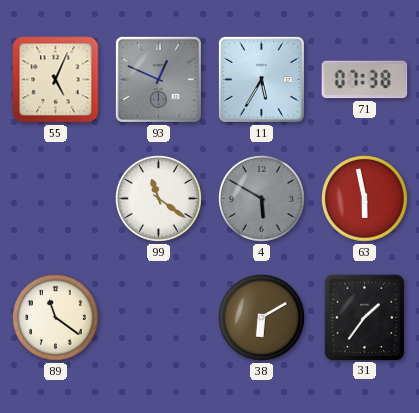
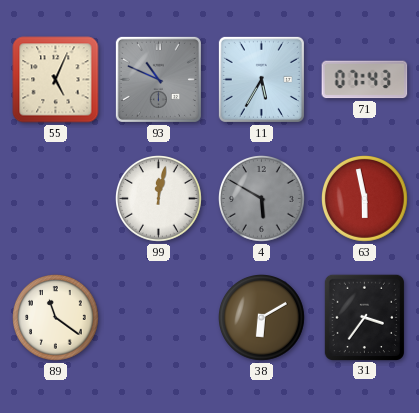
93: 12:49 -> 10:49 (158, 79)
71: 07:38 -> 07:43 (365, 80)
99: 11:21 -> 12:02 (159, 199)
31: 1:36 -> 3:36 (364, 317)
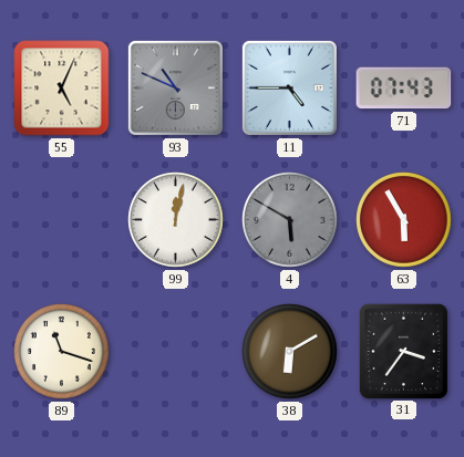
11: 5:35 -> 4:45 (289, 87)
63: 5:58 -> 5:55 (404, 220)
89: 11:21 -> 11:18 (62, 352)
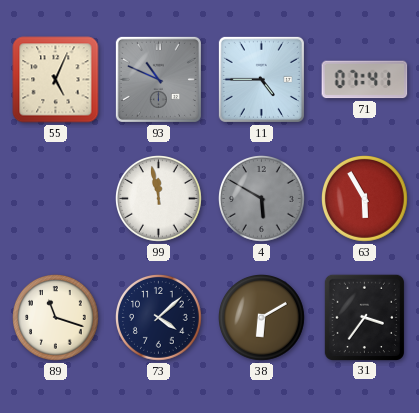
71: 07:43 -> 07:41 (365, 80)
99: 12:02 -> 11:58 (159, 199)
73: none -> 4:08 (159, 318)
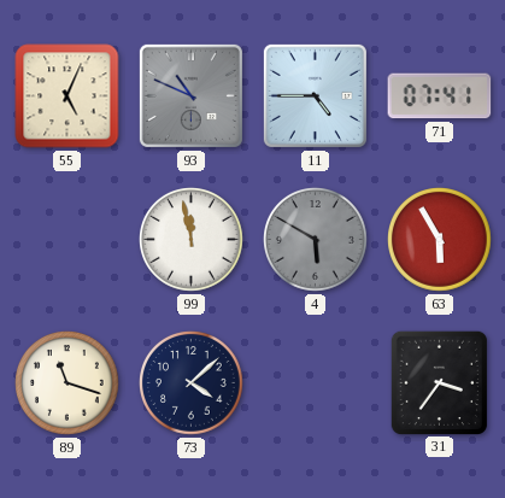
38: 6:10 -> none (262, 318)
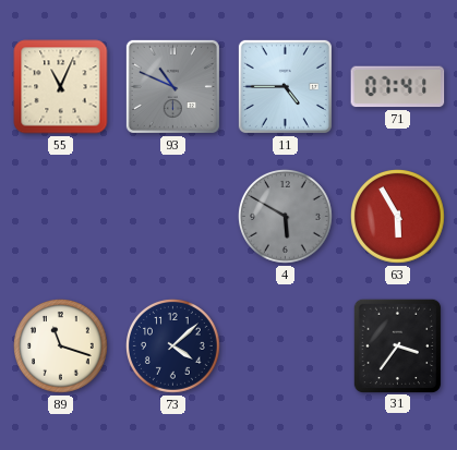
55: 5:04 -> 11:04 (61, 87)
99: 11:58 -> none (192, 240)
